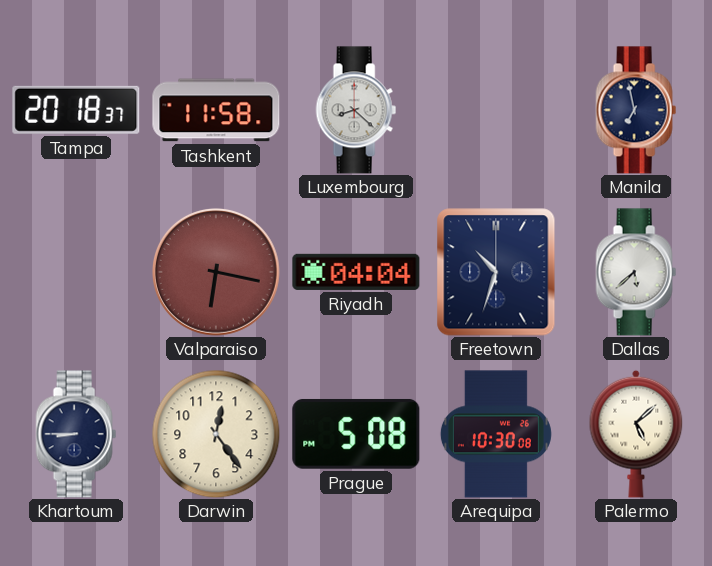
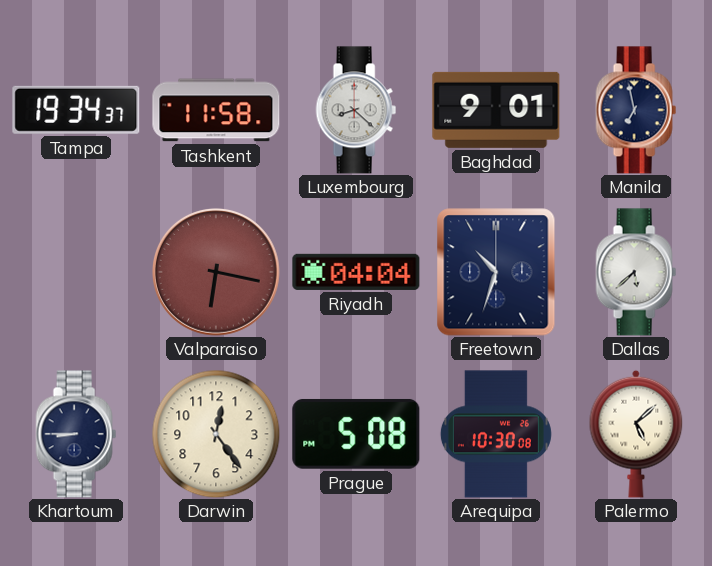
Tampa: 20:18 -> 19:34 (76, 110)
Baghdad: none -> 9:01 (496, 110)
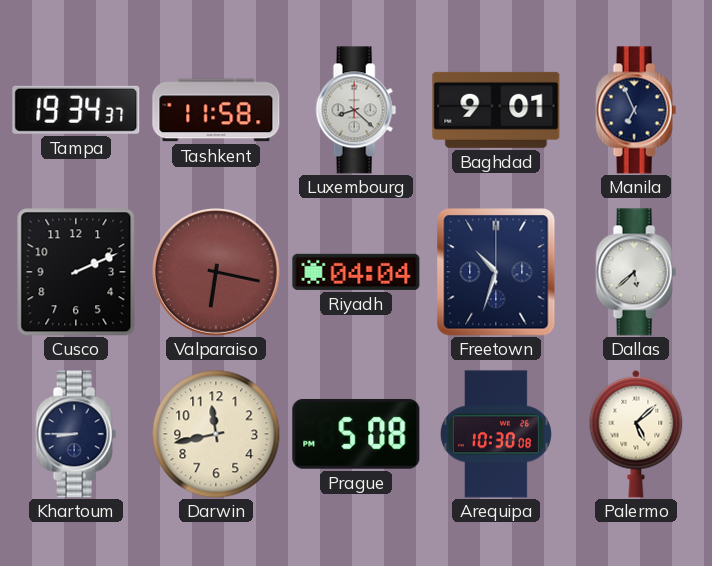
Manila: 6:58 -> 6:56 (636, 110)
Cusco: none -> 2:11 (76, 272)
Darwin: 12:24 -> 11:43 (216, 434)
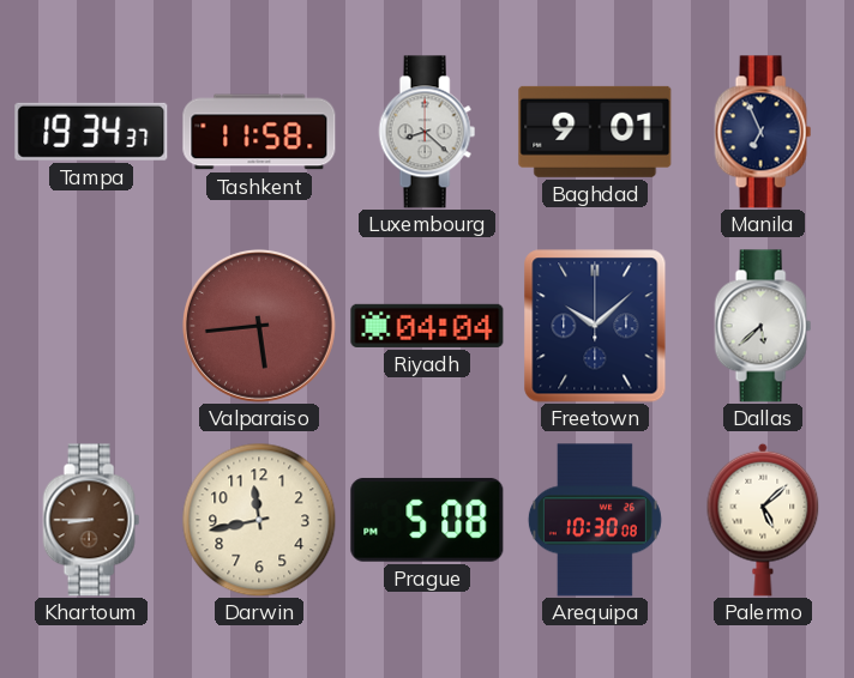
Cusco: 2:11 -> none (76, 272)
Valparaiso: 6:17 -> 5:44 (259, 326)
Freetown: 10:33 -> 10:08 (595, 326)
Khartoum dial: navy -> brown (91, 520)
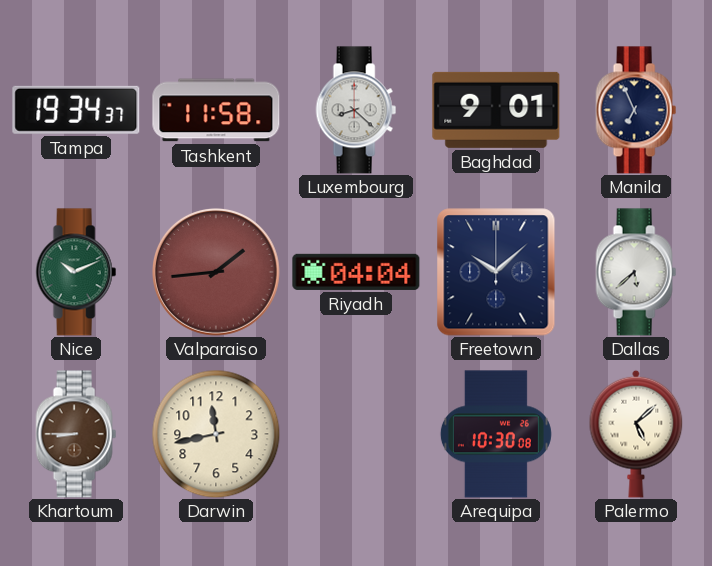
Nice: none -> 10:11 (76, 272)
Valparaiso: 5:44 -> 1:44 (216, 272)
Prague: 5:08 -> none (427, 520)
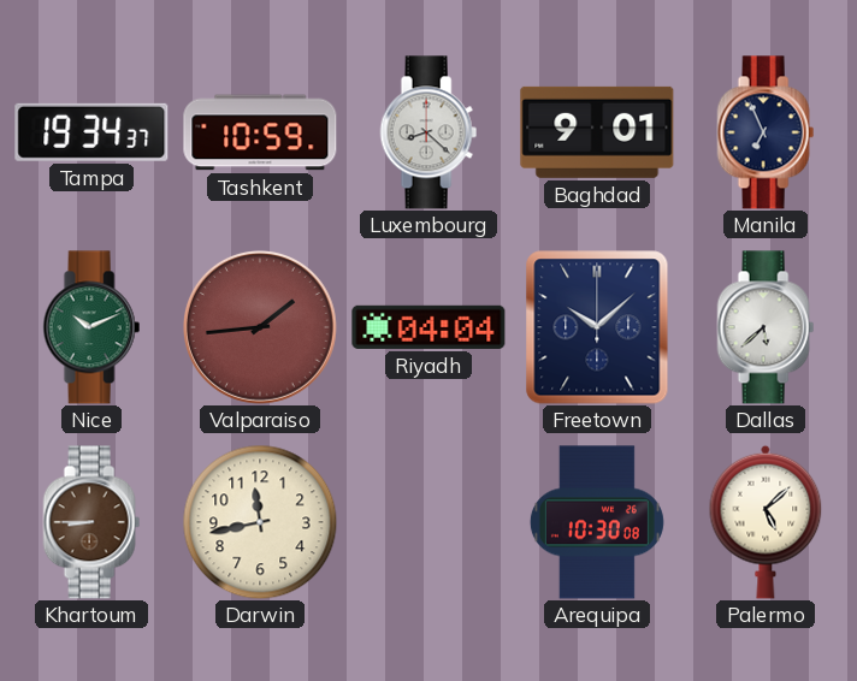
Tashkent: 11:58 -> 10:59 (260, 132)
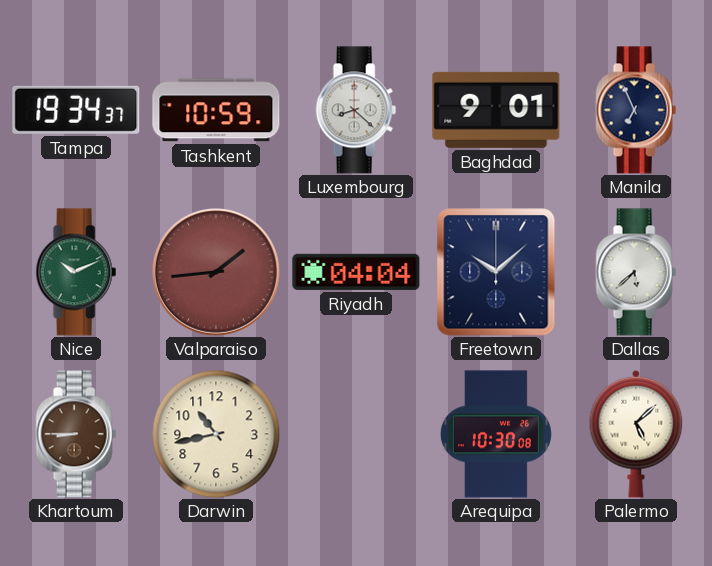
Darwin: 11:43 -> 10:43 (216, 434)
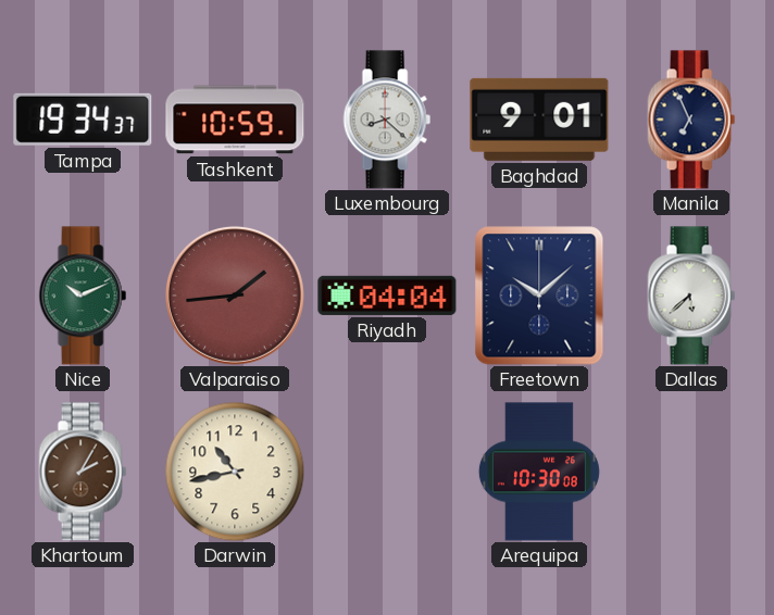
Khartoum: 8:45 -> 2:05 (83, 472)
Palermo: 5:08 -> none (636, 434)
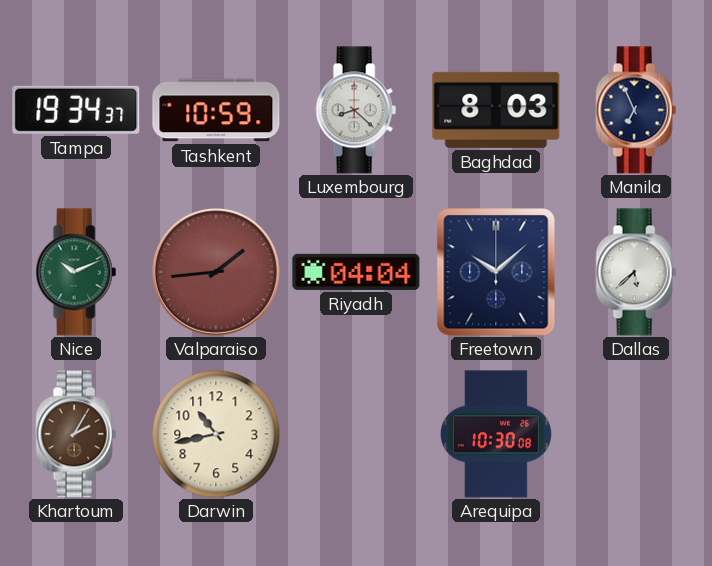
Baghdad: 9:01 -> 8:03 (496, 110)
